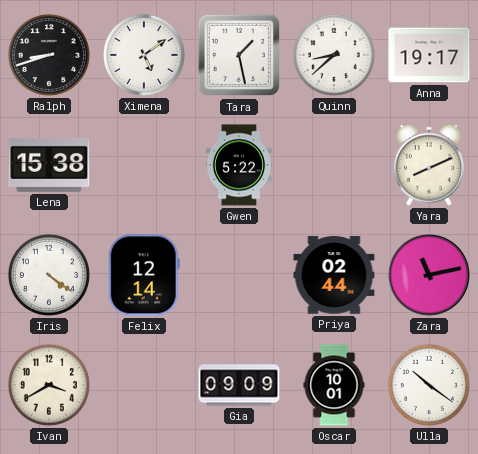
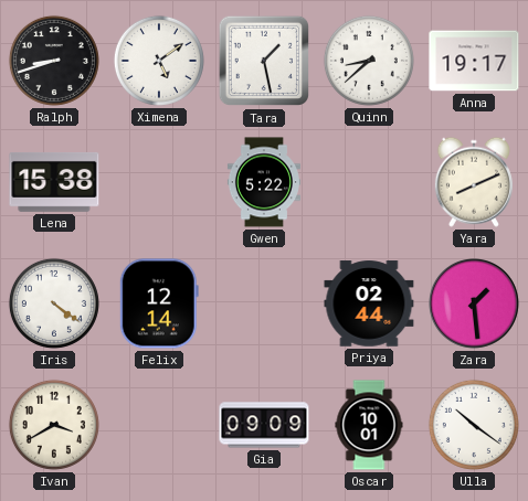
Zara: 11:13 -> 1:29 (475, 305)
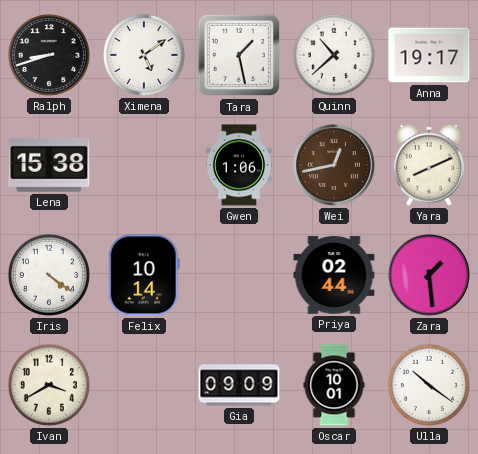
Quinn: 8:38 -> 10:38 (334, 55)
Gwen: 5:22 -> 1:06 (239, 165)
Wei: none -> 12:43 (335, 166)
Felix: 12:14 -> 10:14 (144, 275)
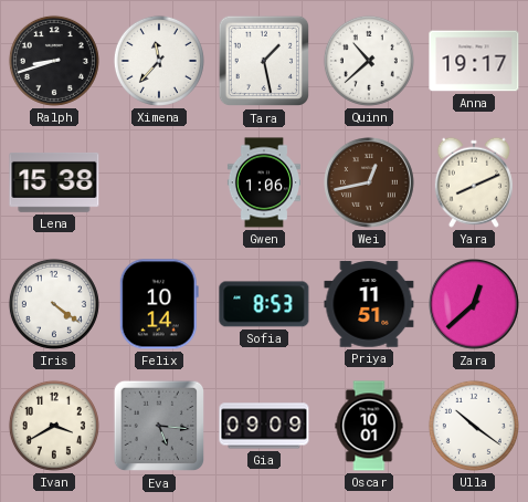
Ximena: 5:09 -> 11:37 (159, 61)
Sofia: none -> 8:53 (264, 304)
Priya: 02:44 -> 11:51 (369, 304)
Zara: 1:29 -> 12:38 (475, 305)
Eva: none -> 5:16 (159, 426)
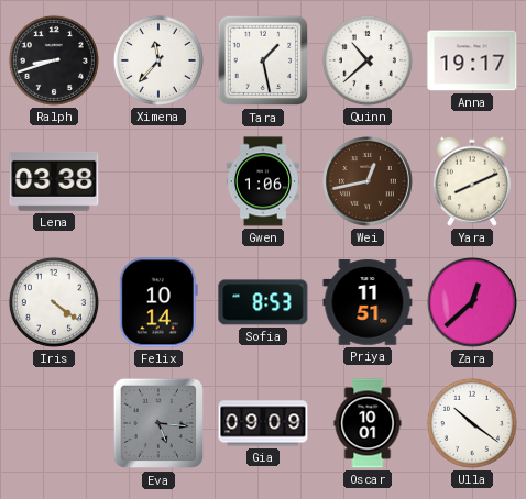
Lena: 15:38 -> 03:38 (54, 181)
Ivan: 3:40 -> none (54, 426)
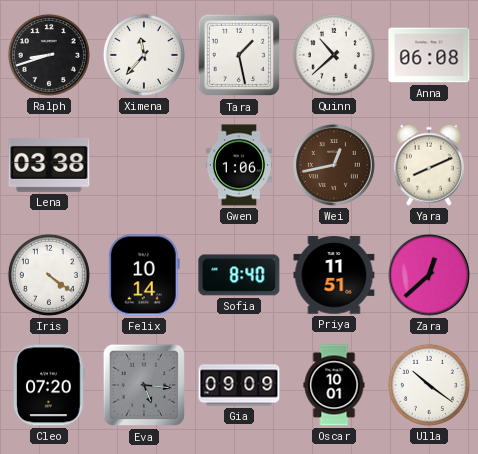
Anna: 19:17 -> 06:08 (429, 55)
Sofia: 8:53 -> 8:40 (239, 275)
Cleo: none -> 07:20 (49, 385)
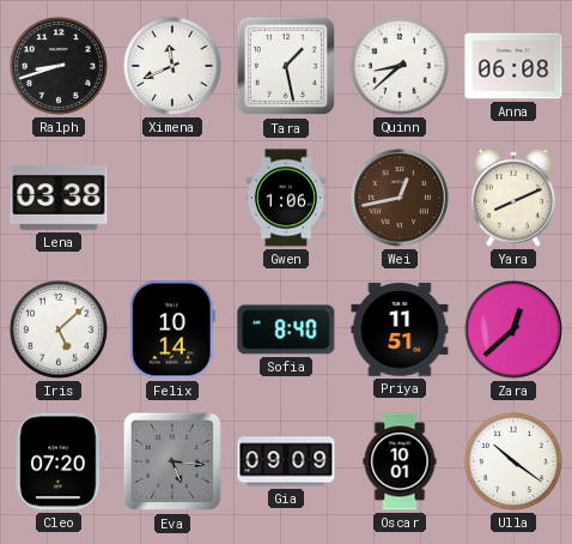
Ximena: 11:37 -> 11:41 (172, 66)
Quinn: 10:38 -> 8:38 (400, 66)
Iris: 4:21 -> 5:08 (59, 330)
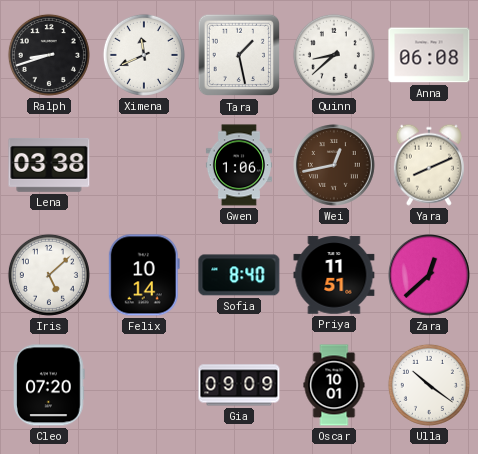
Eva: 5:16 -> none (172, 461)
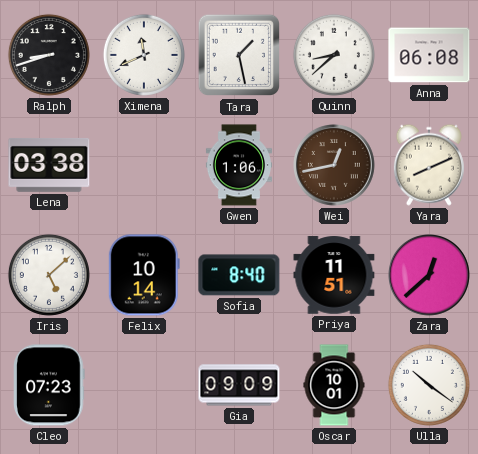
Cleo: 07:20 -> 07:23 (49, 385)
